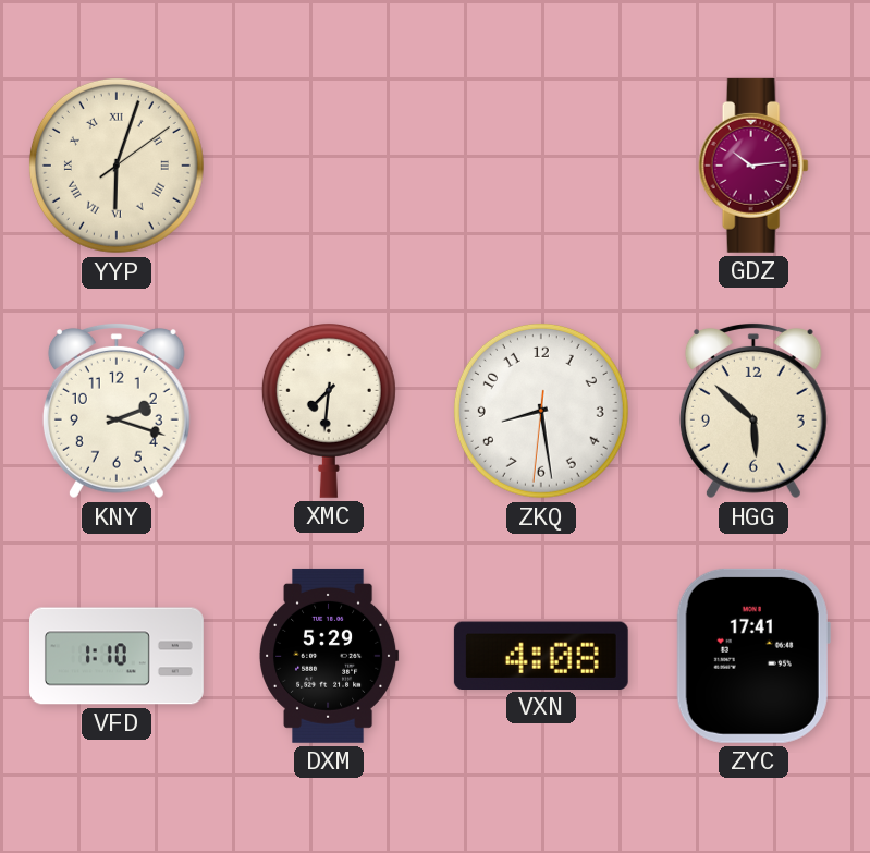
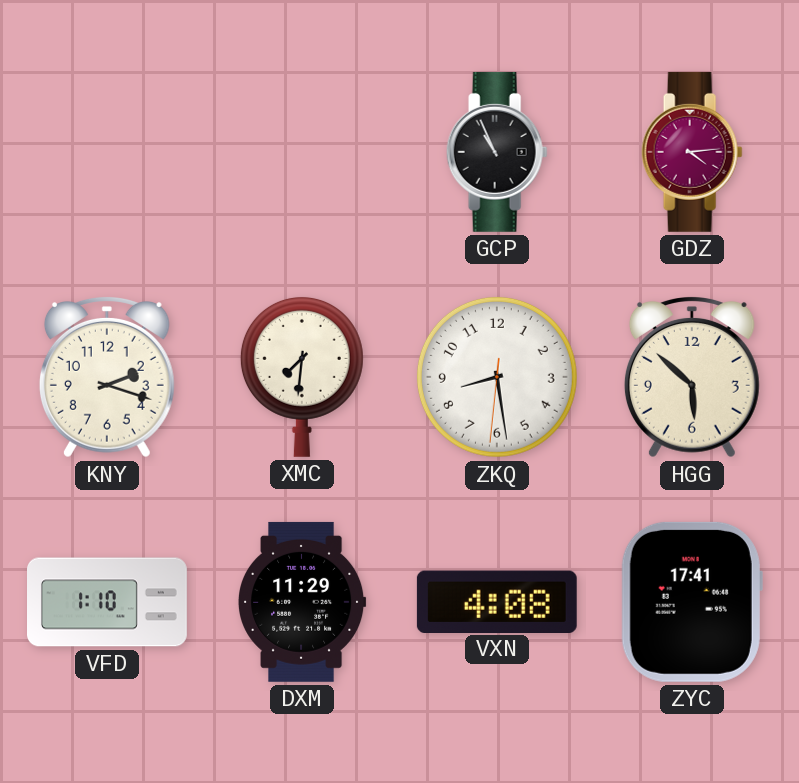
YYP: 6:03 -> none (117, 166)
GCP: none -> 10:56 (497, 152)
GDZ: 10:14 -> 4:14 (692, 152)
DXM: 5:29 -> 11:29 (303, 602)
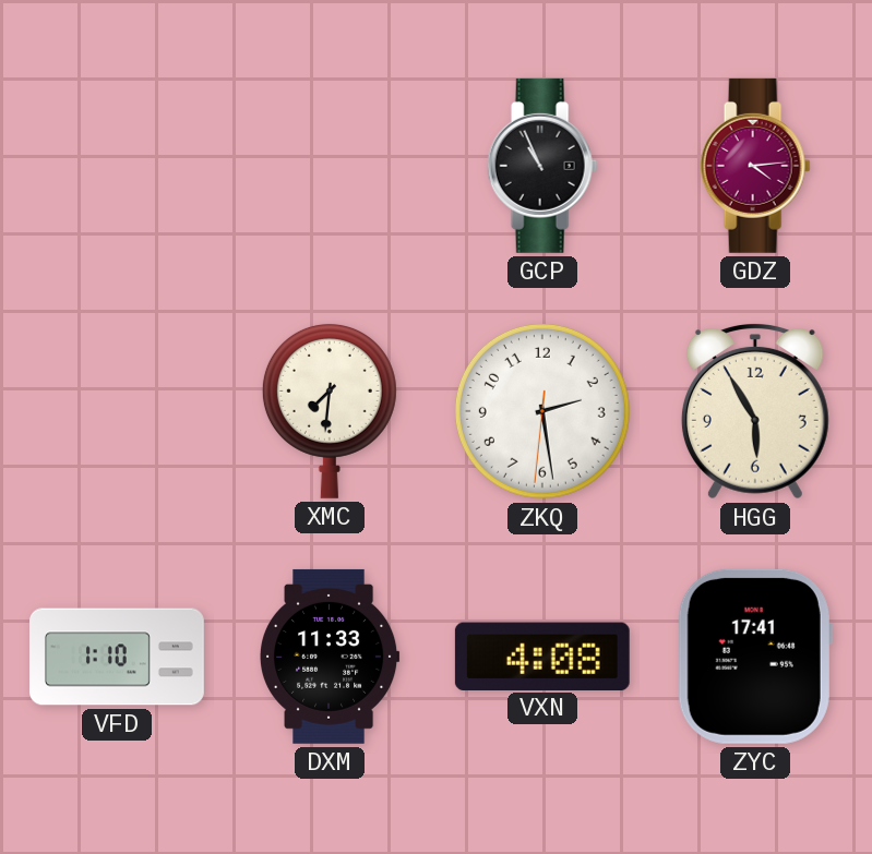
KNY: 2:18 -> none (107, 378)
ZKQ: 8:28 -> 2:28 (542, 411)
HGG: 5:52 -> 5:55 (755, 412)
DXM: 11:29 -> 11:33 (331, 657)
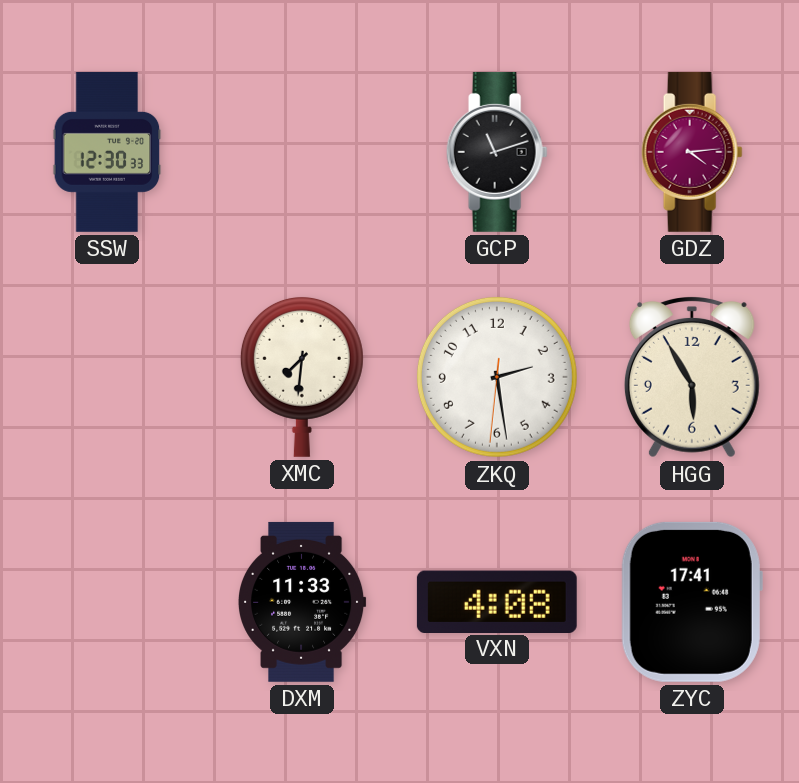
SSW: none -> 12:30 (107, 152)
GCP: 10:56 -> 11:12 (497, 152)
VFD: 1:10 -> none (118, 657)
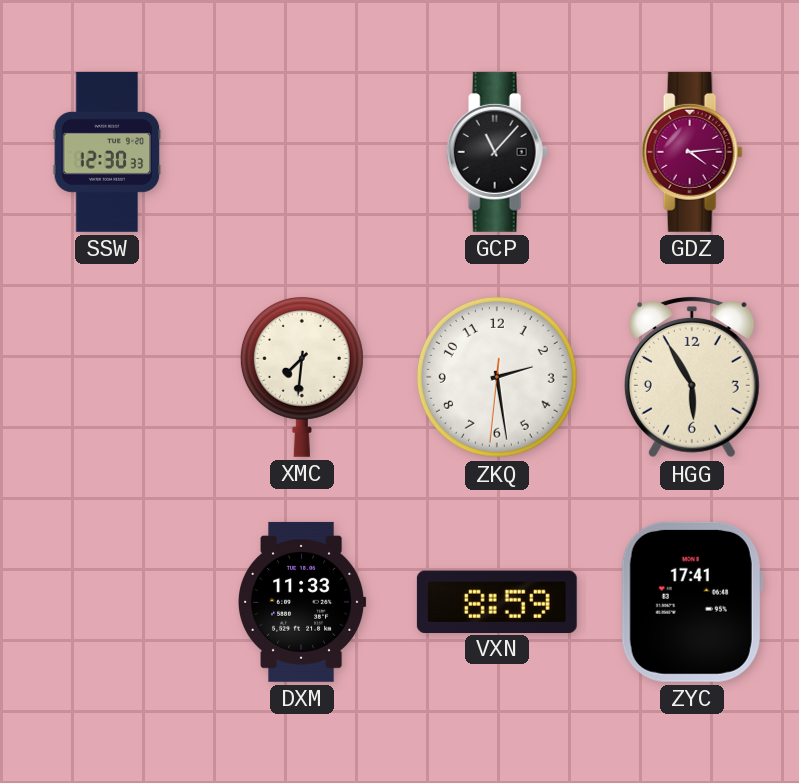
GCP: 11:12 -> 11:07 (497, 152)
VXN: 4:08 -> 8:59 (497, 601)
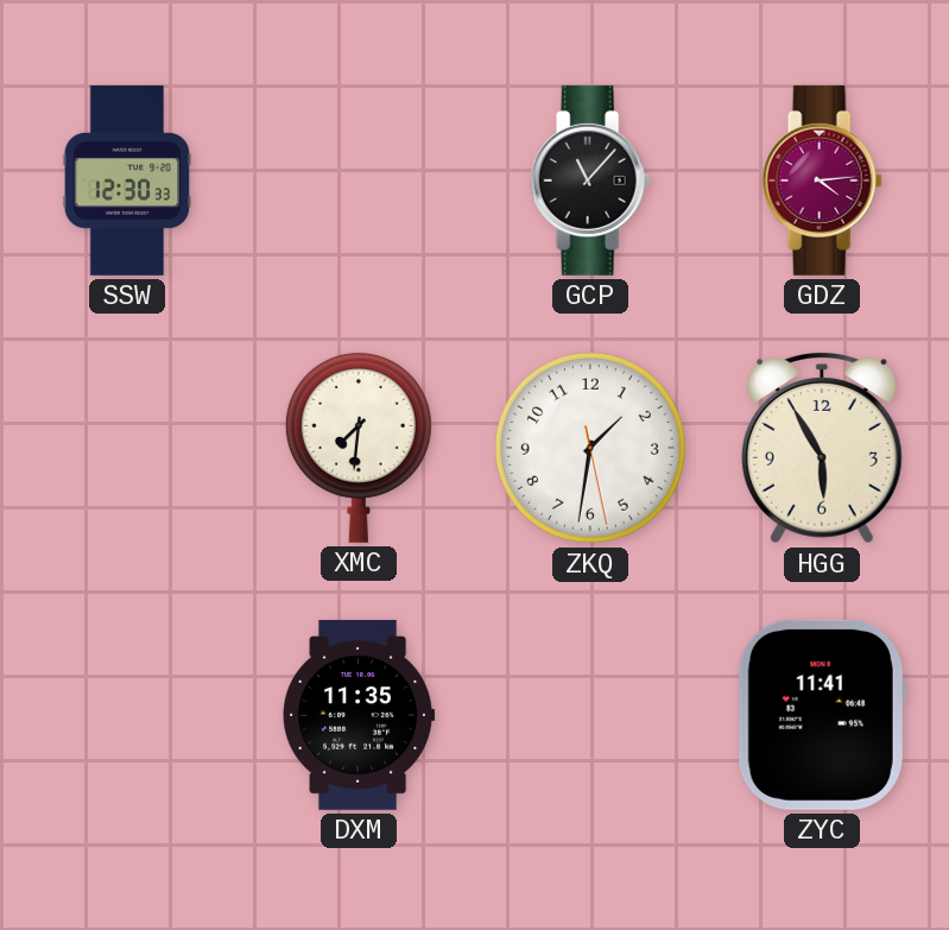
ZKQ: 2:28 -> 1:31 (590, 448)
DXM: 11:33 -> 11:35 (360, 715)
VXN: 8:59 -> none (497, 601)
ZYC: 17:41 -> 11:41 (822, 715)
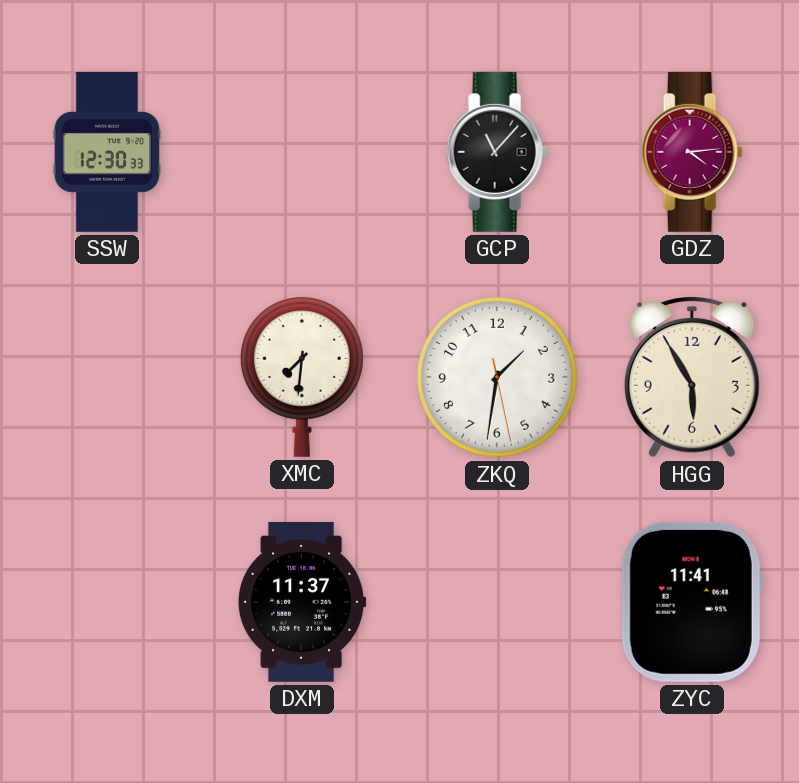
DXM: 11:35 -> 11:37 (303, 602)
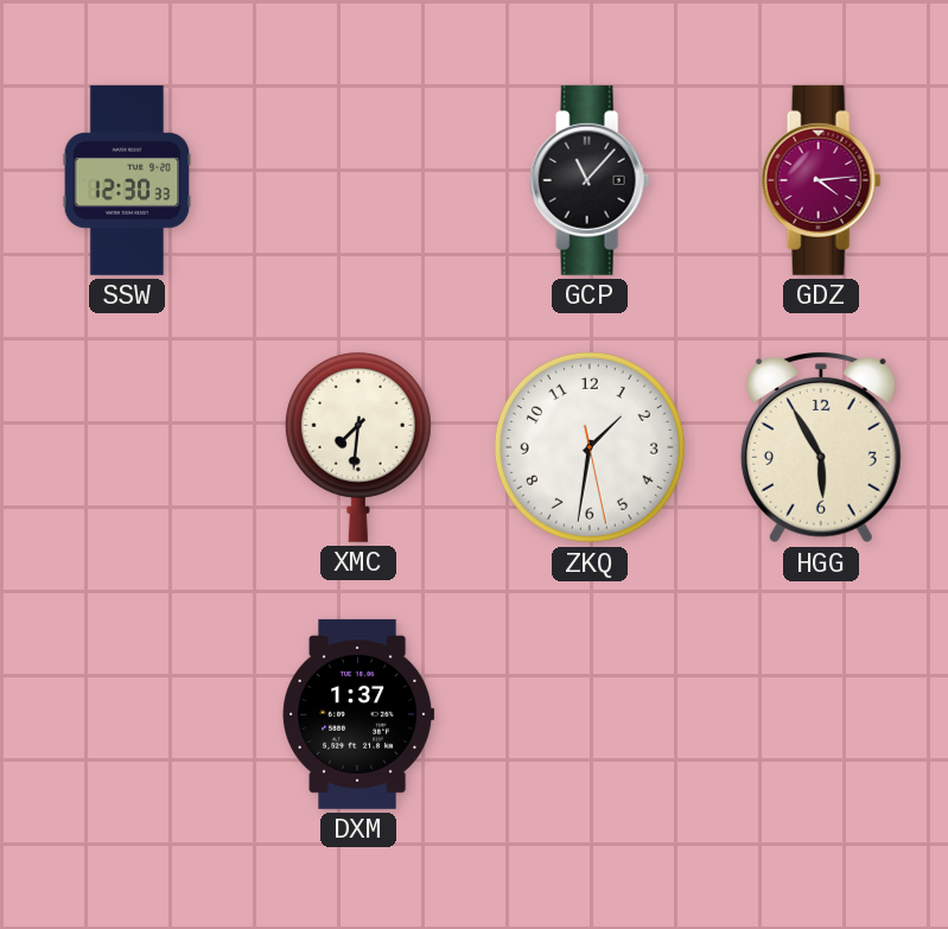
DXM: 11:37 -> 1:37 (360, 714)
ZYC: 11:41 -> none (692, 602)
